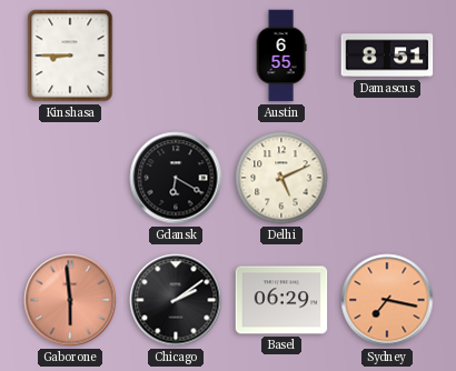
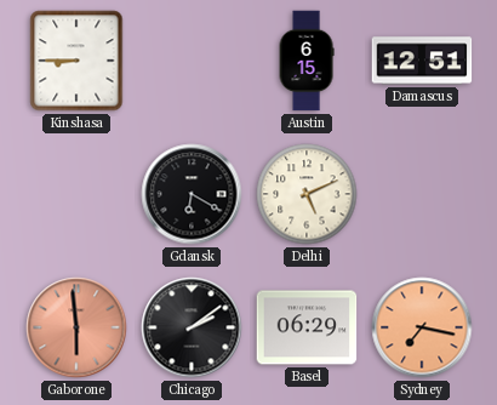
Austin: 6:55 -> 6:15 (307, 61)
Damascus: 8:51 -> 12:51 (422, 61)
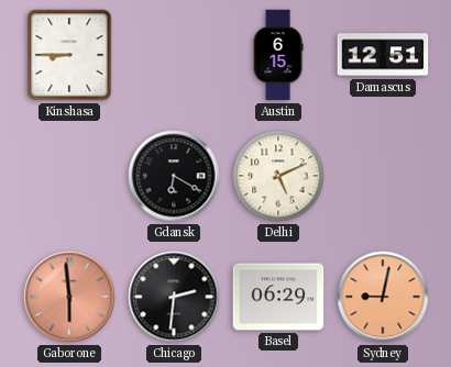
Chicago: 2:09 -> 2:31 (174, 297)
Sydney: 7:17 -> 9:02 (383, 297)
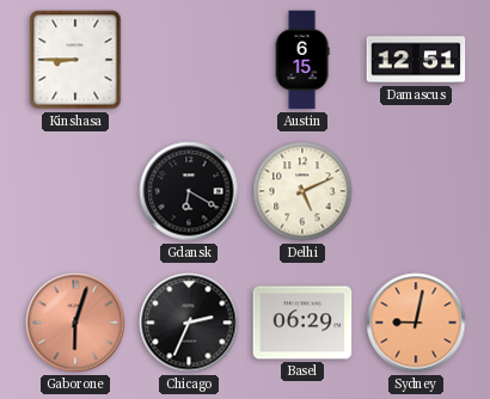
Gaborone: 5:59 -> 6:03 (75, 323)
Chicago: 2:31 -> 2:34 (189, 323)
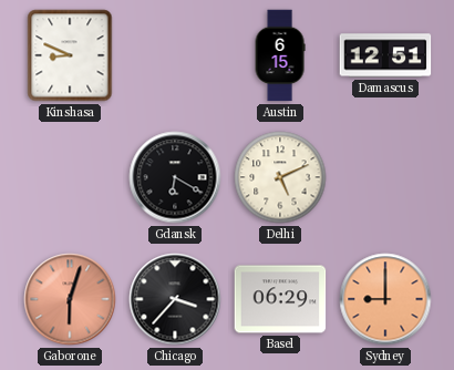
Kinshasa: 8:45 -> 8:49 (70, 55)
Chicago: 2:34 -> 3:37 (175, 299)
Sydney: 9:02 -> 9:00 (385, 299)
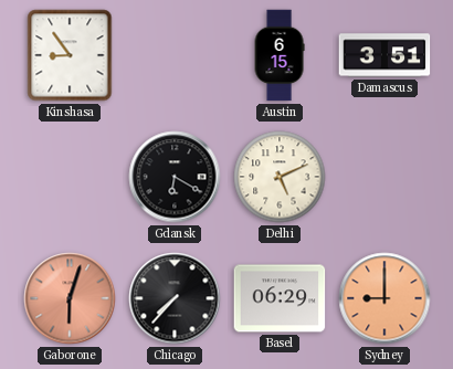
Kinshasa: 8:49 -> 8:54 (70, 55)
Damascus: 12:51 -> 3:51 (384, 55)
Chicago: 3:37 -> 7:37 (175, 298)
